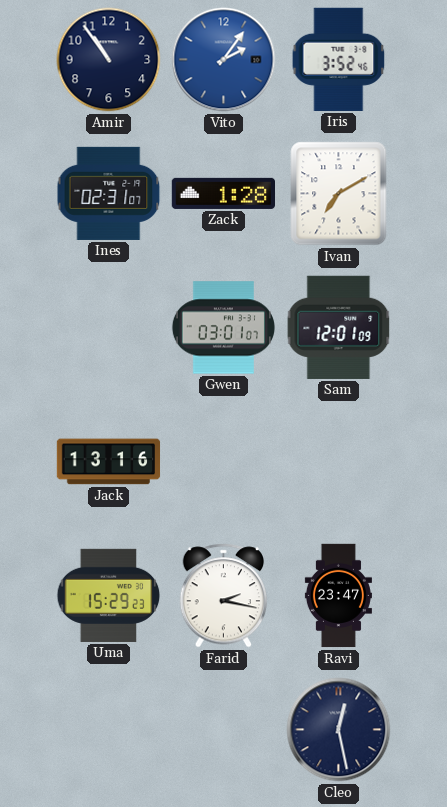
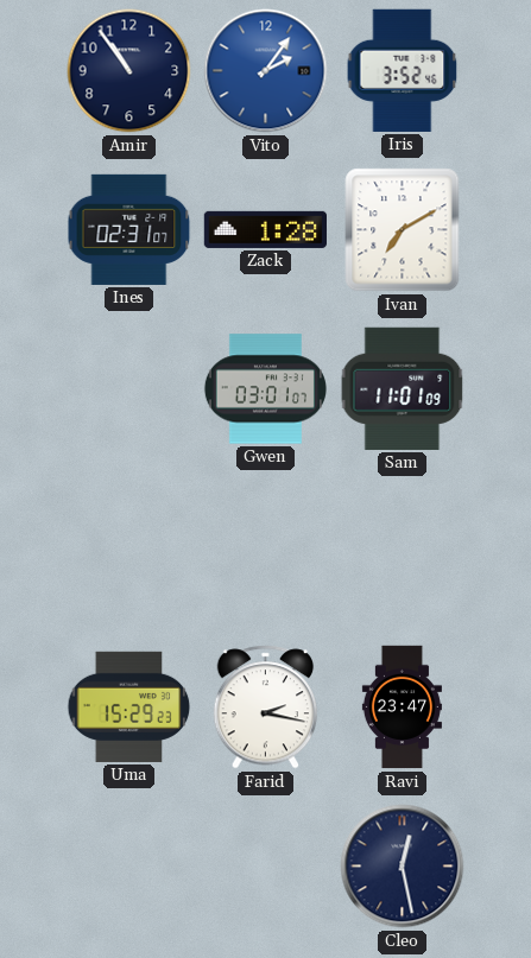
Sam: 12:01 -> 11:01 (403, 388)
Jack: 13:16 -> none (109, 462)
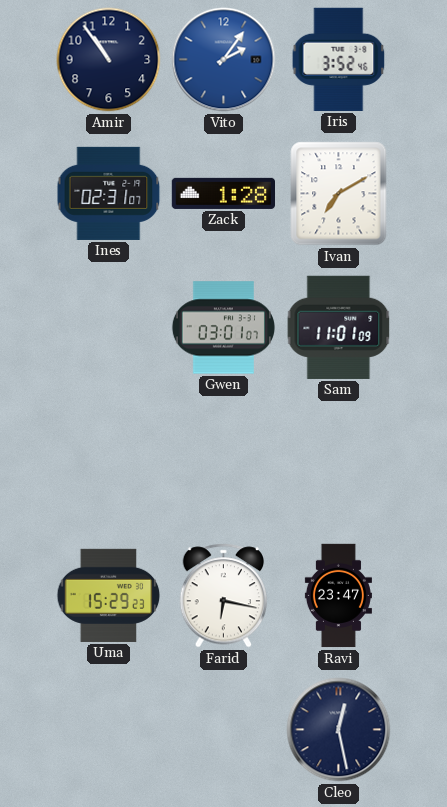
Farid: 2:17 -> 6:17 (224, 596)
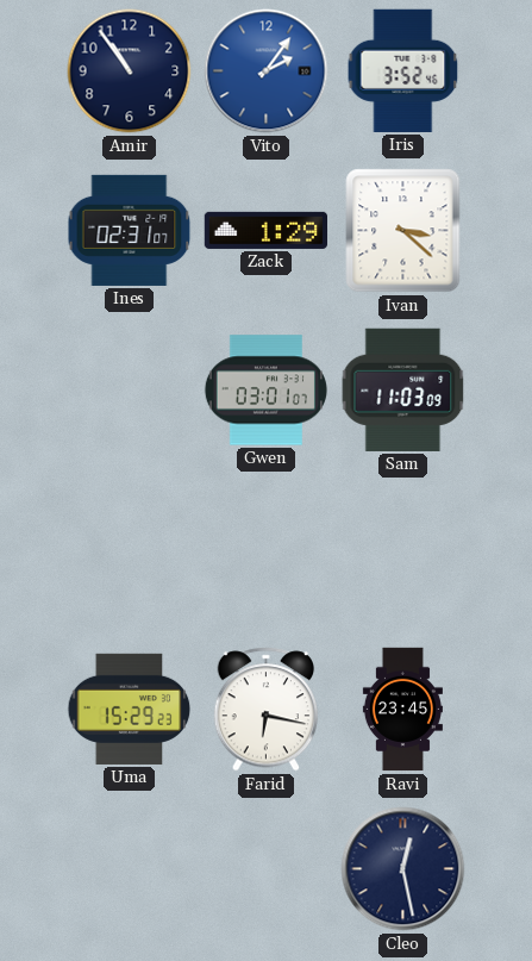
Zack: 1:28 -> 1:29 (265, 230)
Ivan: 7:10 -> 3:22 (403, 231)
Sam: 11:01 -> 11:03 (403, 389)
Ravi: 23:47 -> 23:45 (402, 710)
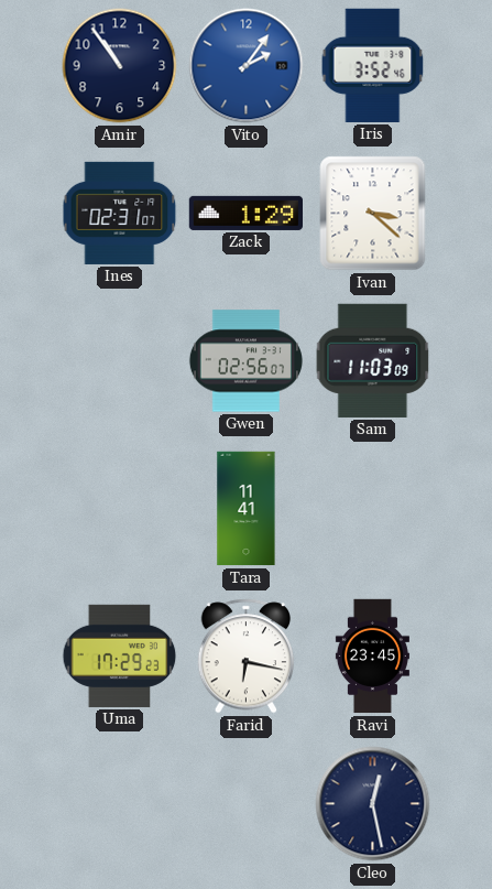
Gwen: 03:01 -> 02:56 (245, 361)
Tara: none -> 11:41 (247, 509)
Uma: 15:29 -> 17:29 (120, 655)
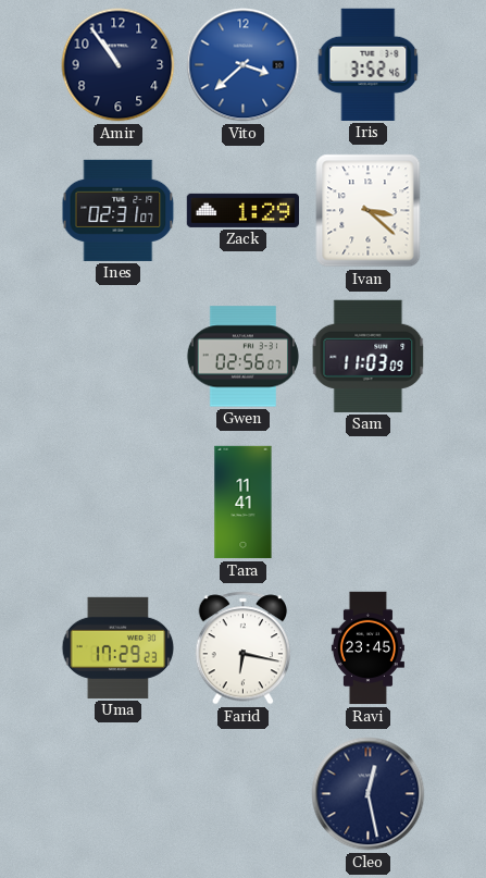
Vito: 2:06 -> 3:38 (244, 65)
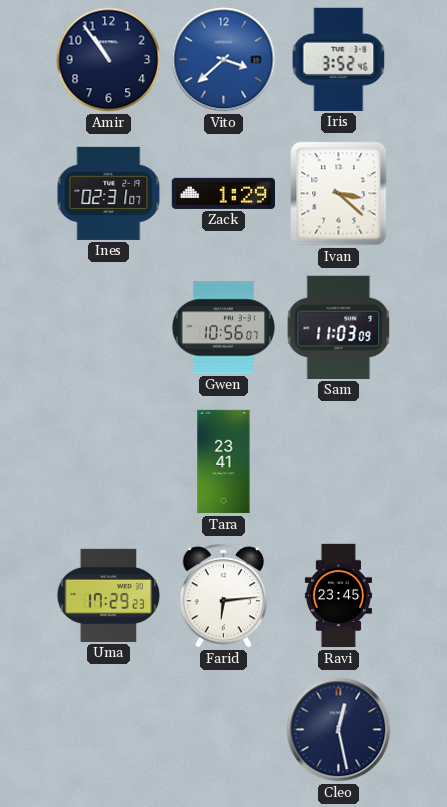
Gwen: 02:56 -> 10:56 (223, 328)
Tara: 11:41 -> 23:41 (224, 462)
Farid: 6:17 -> 6:14 (224, 596)
